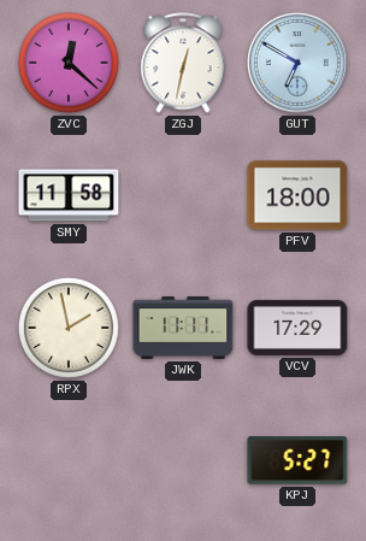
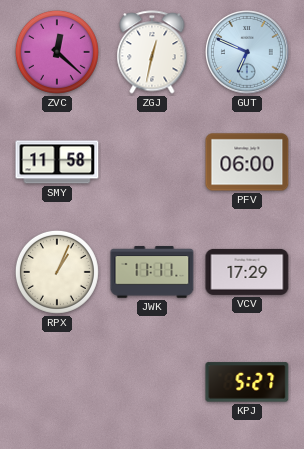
GUT: 6:50 -> 6:49 (248, 53)
PFV: 18:00 -> 06:00 (247, 162)
RPX: 1:58 -> 1:04 (57, 272)
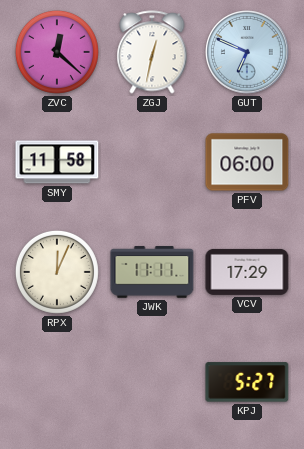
RPX: 1:04 -> 12:04 (57, 272)
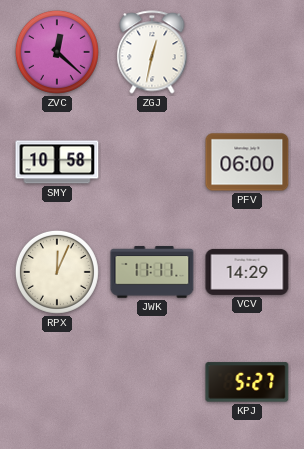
GUT: 6:49 -> none (248, 53)
SMY: 11:58 -> 10:58 (57, 162)
VCV: 17:29 -> 14:29 (247, 272)
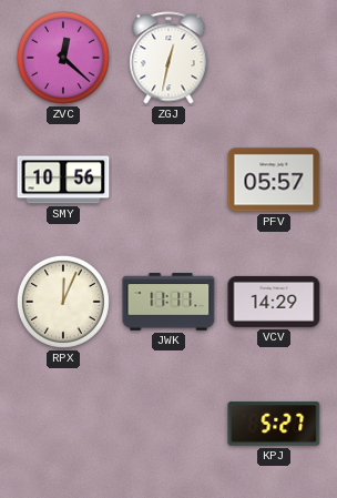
SMY: 10:58 -> 10:56 (63, 180)
PFV: 06:00 -> 05:57 (274, 180)
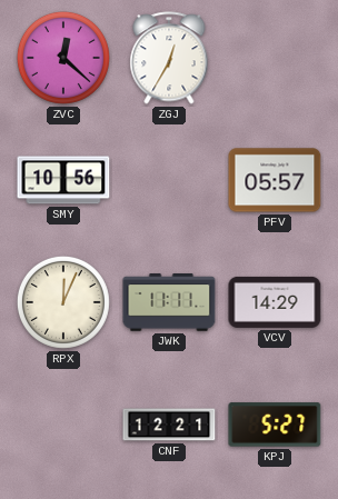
ZGJ: 12:32 -> 12:35 (169, 58)
CNF: none -> 12:21 (169, 425)
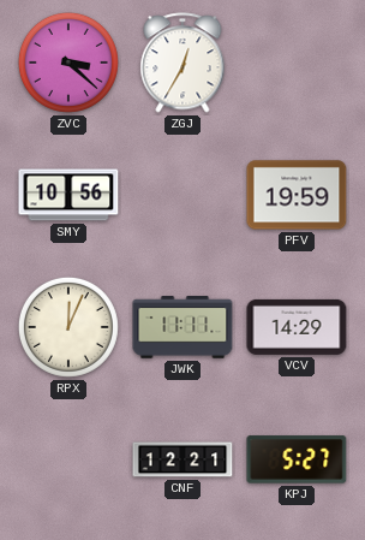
ZVC: 12:22 -> 3:22 (68, 63)
PFV: 05:57 -> 19:59 (297, 195)
